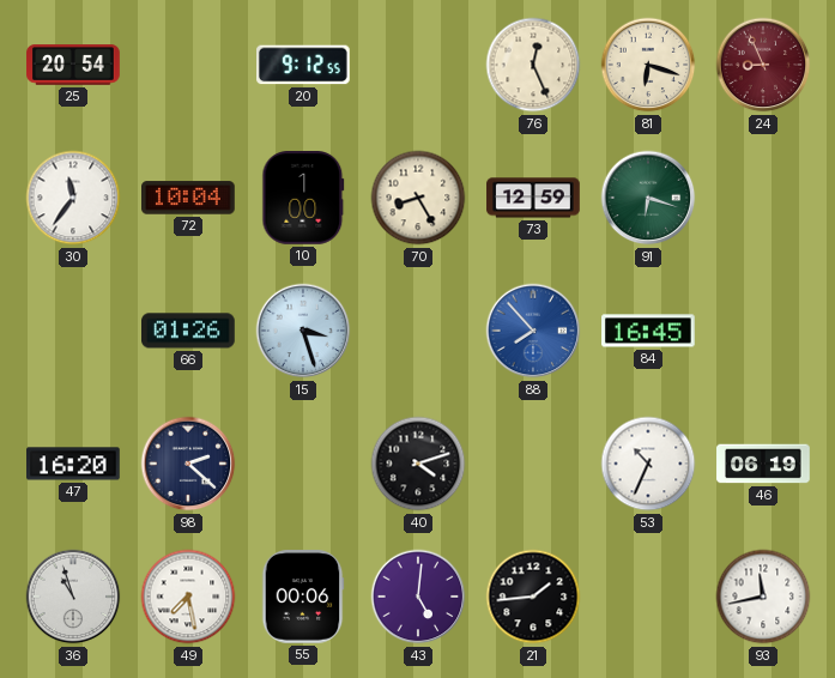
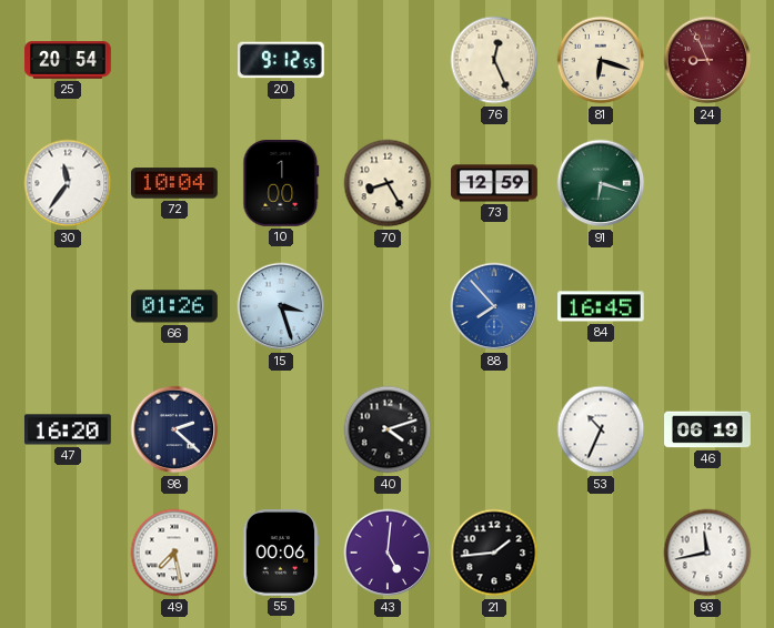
36: 10:57 -> none (73, 597)
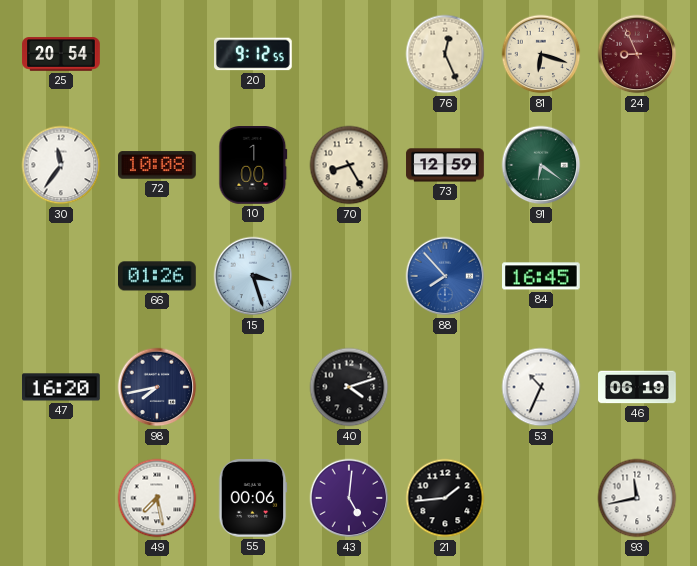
72: 10:04 -> 10:08 (158, 165)
91: 6:18 -> 6:21 (541, 165)
98: 2:22 -> 7:43 (157, 387)
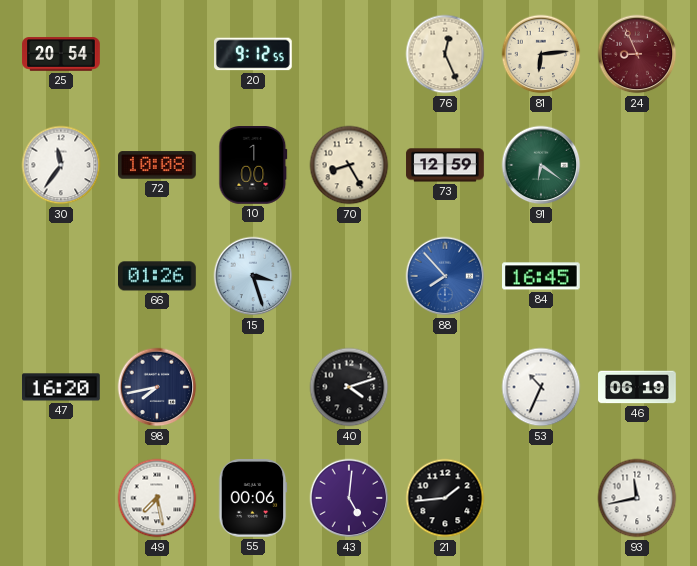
81: 6:18 -> 6:14 (541, 54)
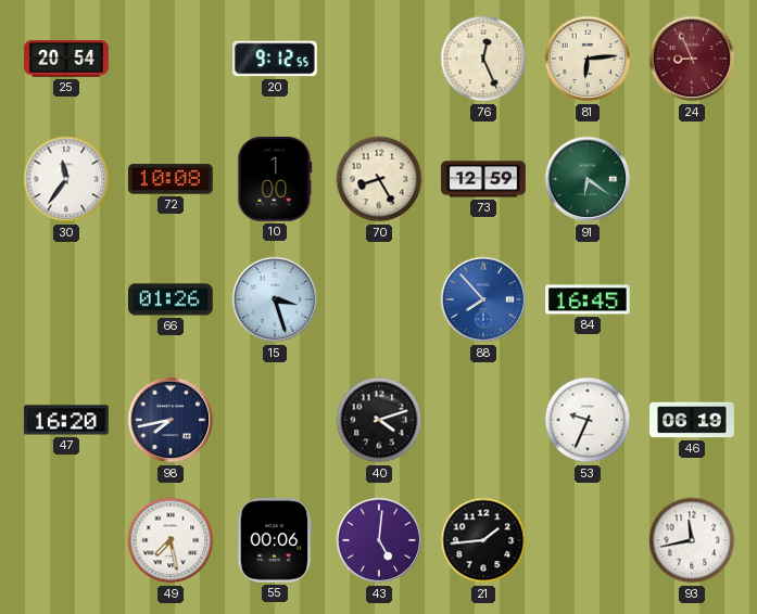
53: 10:34 -> 9:34 (588, 420)
